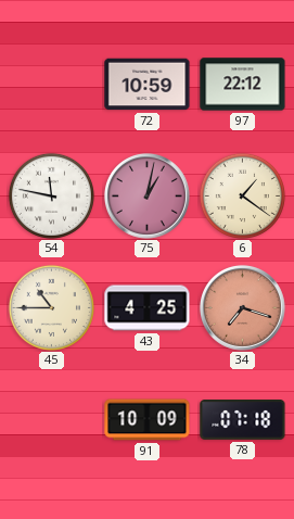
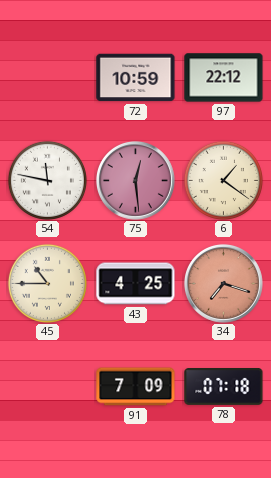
75: 1:02 -> 12:29 (135, 180)
91: 10:09 -> 7:09 (136, 387)
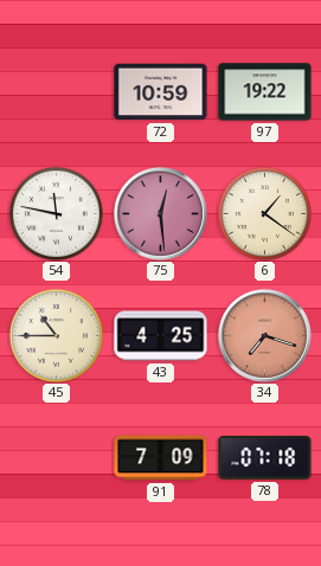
97: 22:12 -> 19:22 (265, 92)
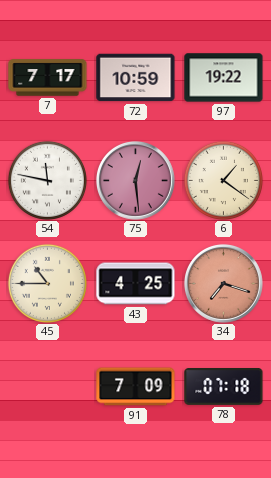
7: none -> 7:17 (48, 78)
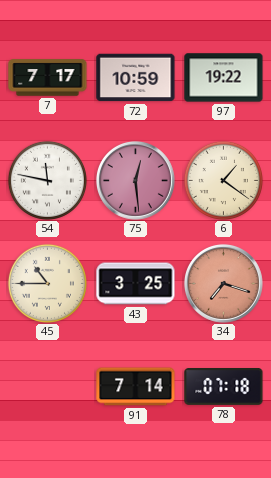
43: 4:25 -> 3:25 (136, 284)
91: 7:09 -> 7:14 (136, 387)
